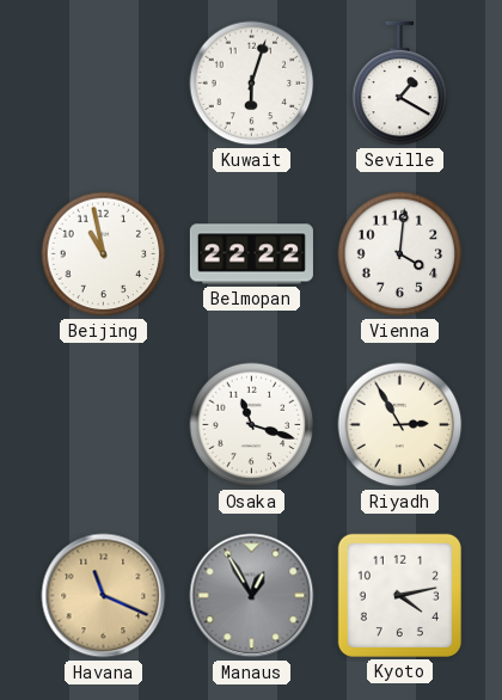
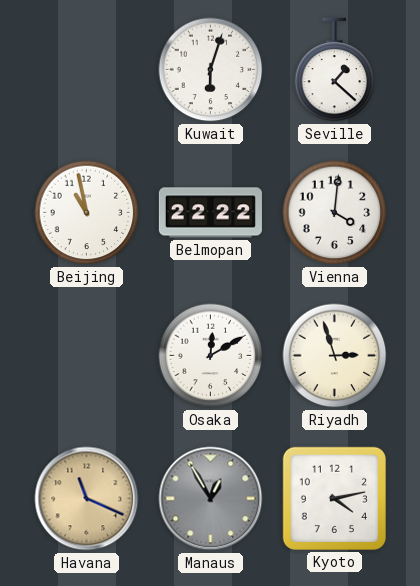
Seville: 1:20 -> 1:22 (335, 70)
Osaka: 11:18 -> 12:10 (211, 356)
Riyadh: 2:55 -> 2:57 (335, 356)
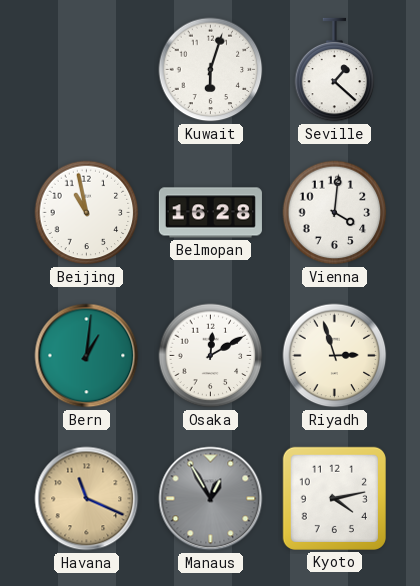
Belmopan: 22:22 -> 16:28 (210, 213)
Bern: none -> 1:01 (87, 356)
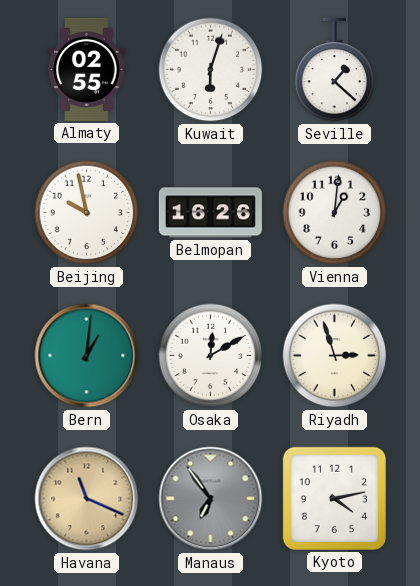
Almaty: none -> 02:55 (87, 69)
Beijing: 10:58 -> 9:58 (87, 213)
Belmopan: 16:28 -> 16:26 (210, 213)
Vienna: 4:01 -> 1:01 (335, 213)
Manaus: 12:55 -> 6:54 (211, 499)
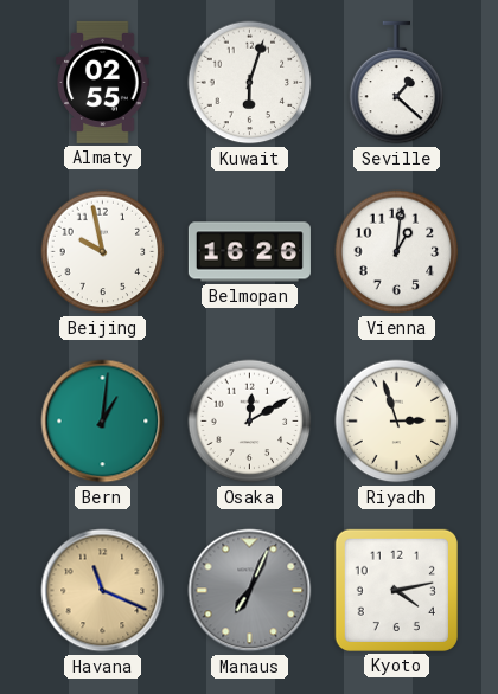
Manaus: 6:54 -> 7:04 (250, 591)
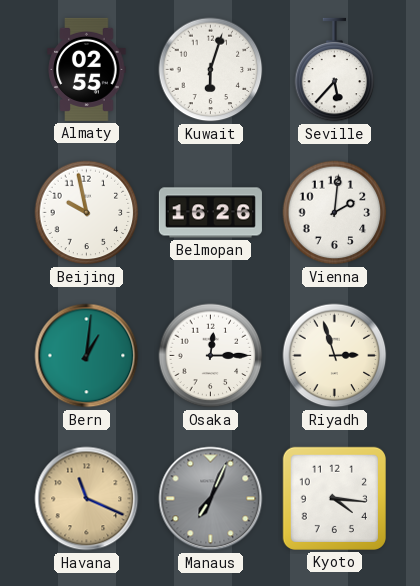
Seville: 1:22 -> 5:37 (335, 70)
Vienna: 1:01 -> 2:01 (335, 213)
Osaka: 12:10 -> 12:15 (211, 356)
Kyoto: 4:13 -> 4:16 (334, 498)
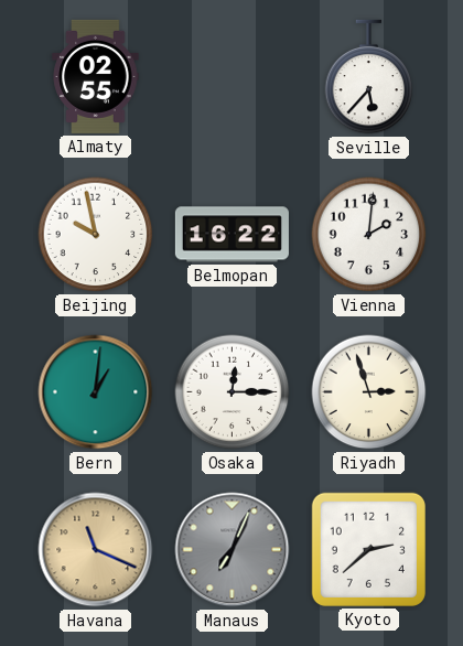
Kuwait: 6:03 -> none (211, 70)
Belmopan: 16:26 -> 16:22 (232, 235)
Kyoto: 4:16 -> 2:38 (368, 549)
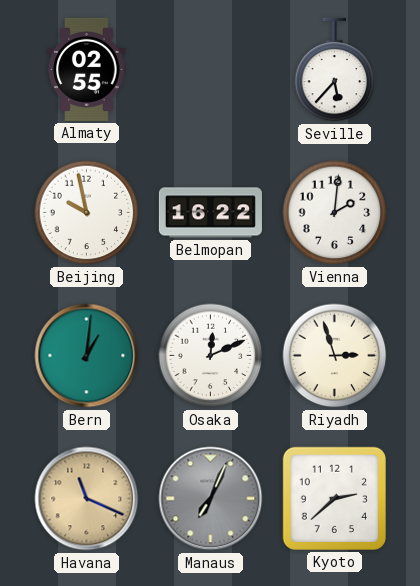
Osaka: 12:15 -> 12:11 (211, 356)
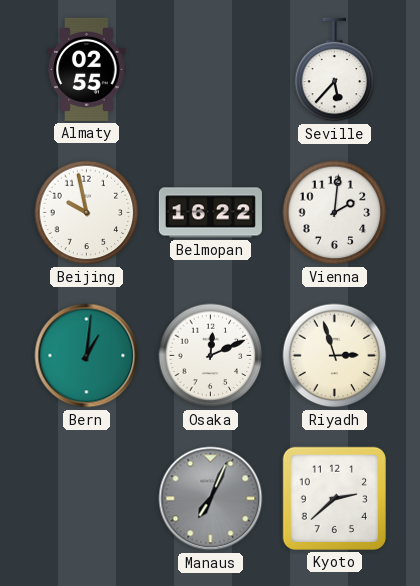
Havana: 11:19 -> none (87, 499)
